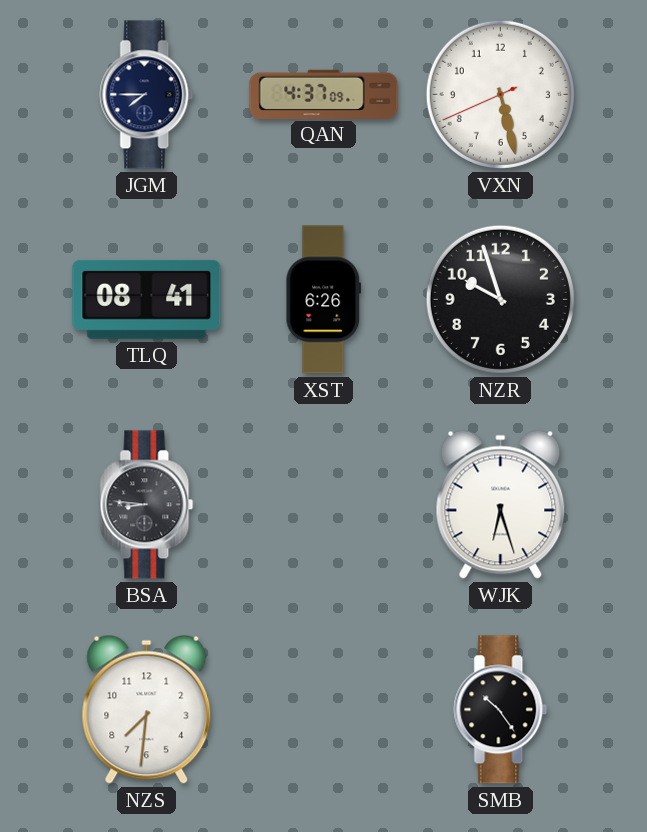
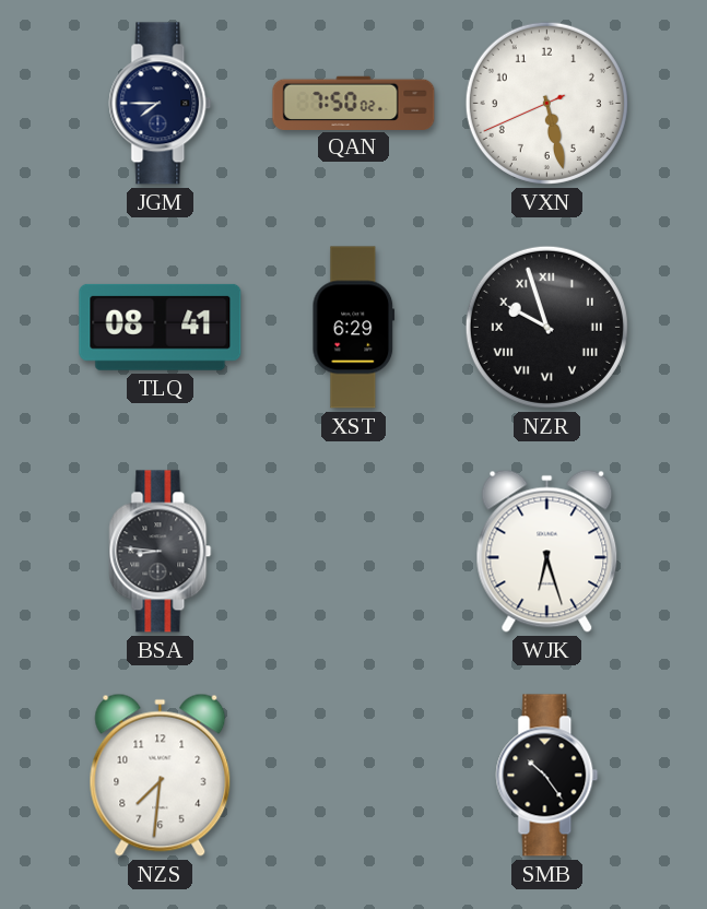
QAN: 4:37 -> 7:50 (354, 103)
XST: 6:26 -> 6:29 (354, 328)
NZR numerals: Arabic -> Roman (546, 327)
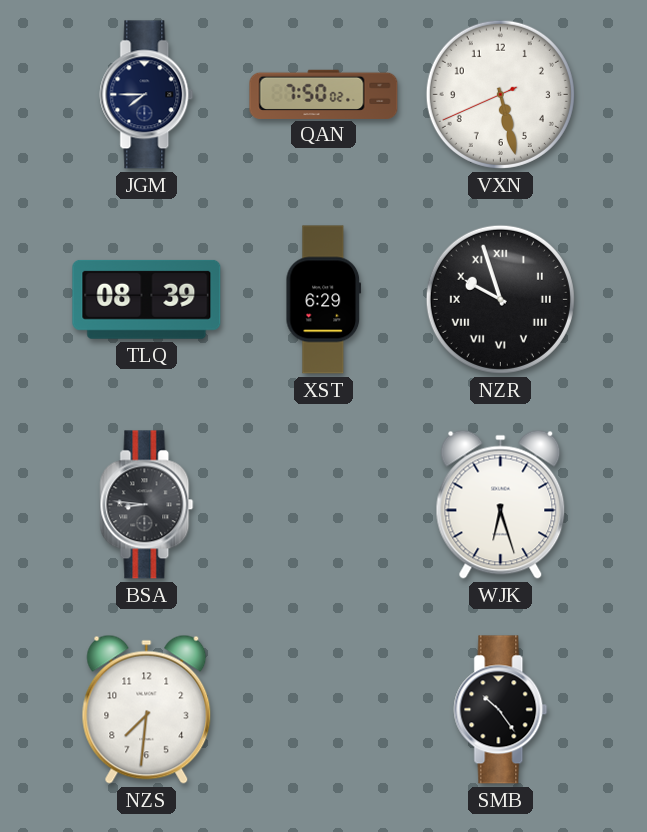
TLQ: 08:41 -> 08:39 (147, 299)
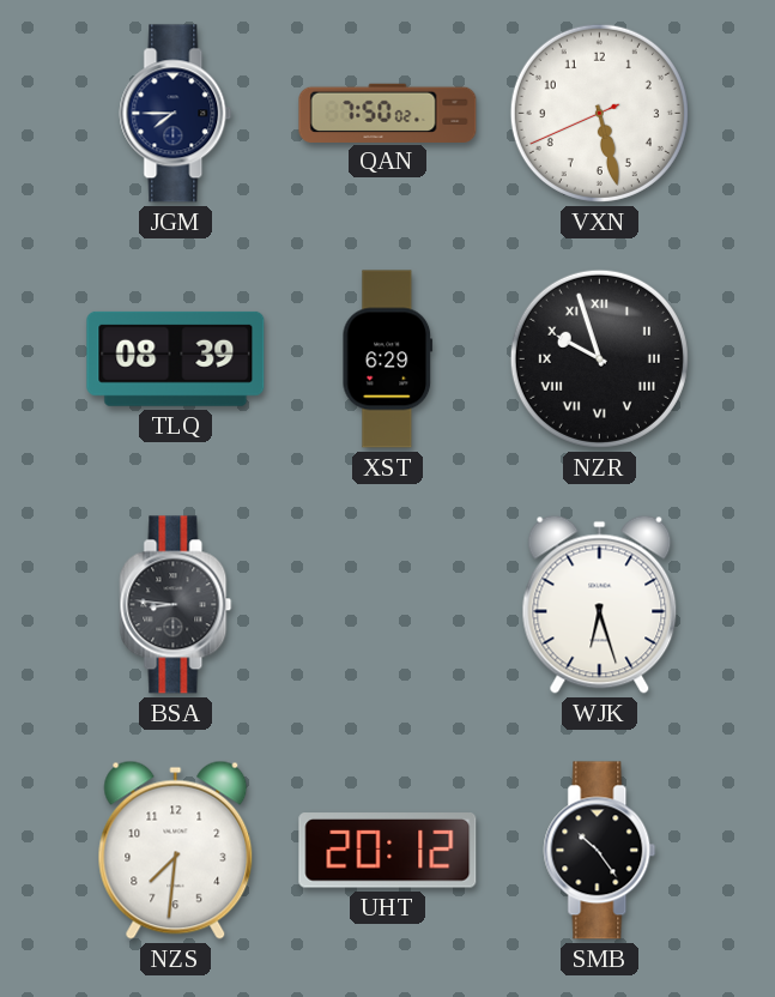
UHT: none -> 20:12 (388, 851)
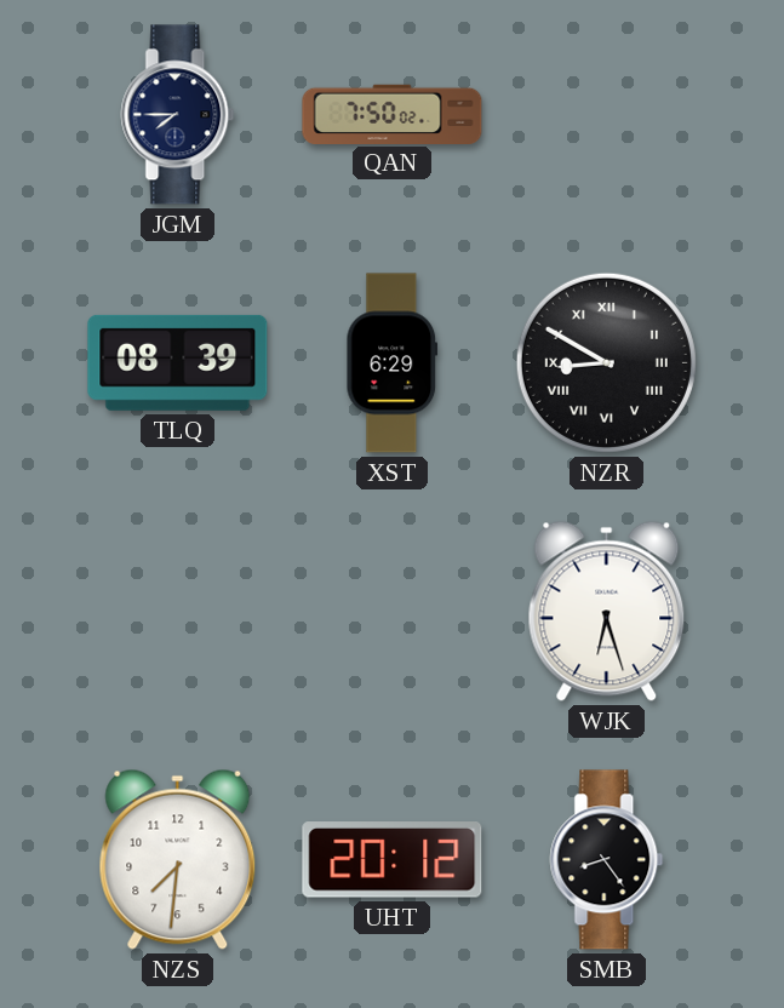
VXN: 5:27 -> none (599, 113)
NZR: 9:57 -> 8:50 (606, 362)
BSA: 8:46 -> none (176, 605)
SMB: 10:24 -> 8:24 (607, 860)
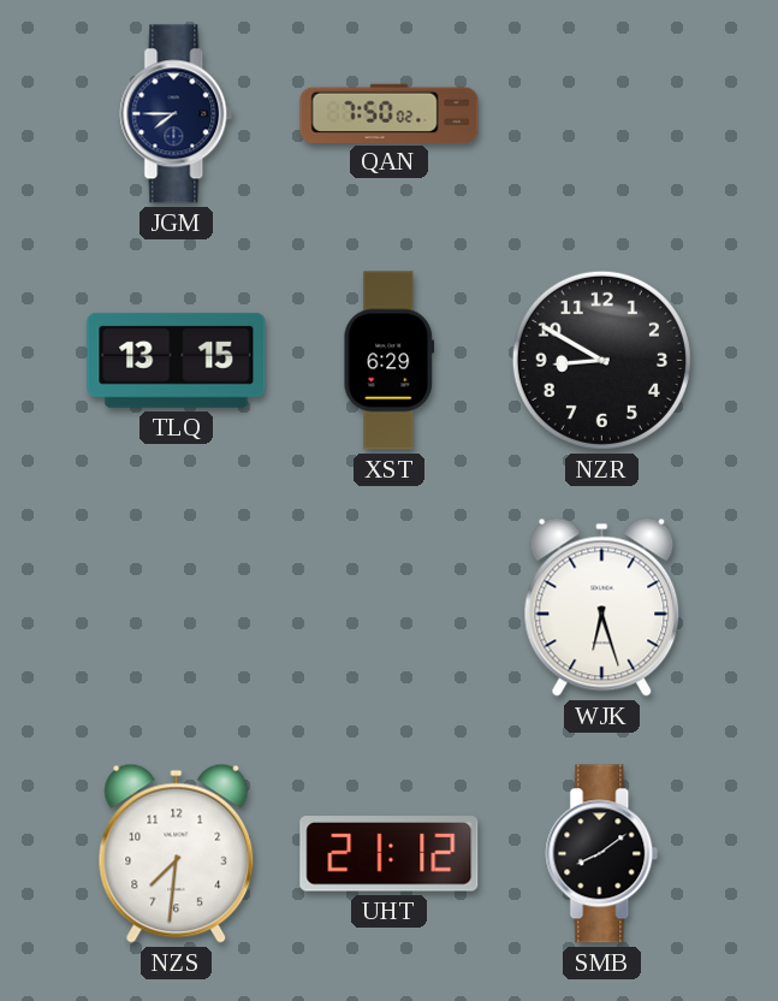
TLQ: 08:39 -> 13:15 (177, 360)
NZR numerals: Roman -> Arabic (601, 360)
UHT: 20:12 -> 21:12 (390, 854)
SMB: 8:24 -> 8:09 (602, 854)
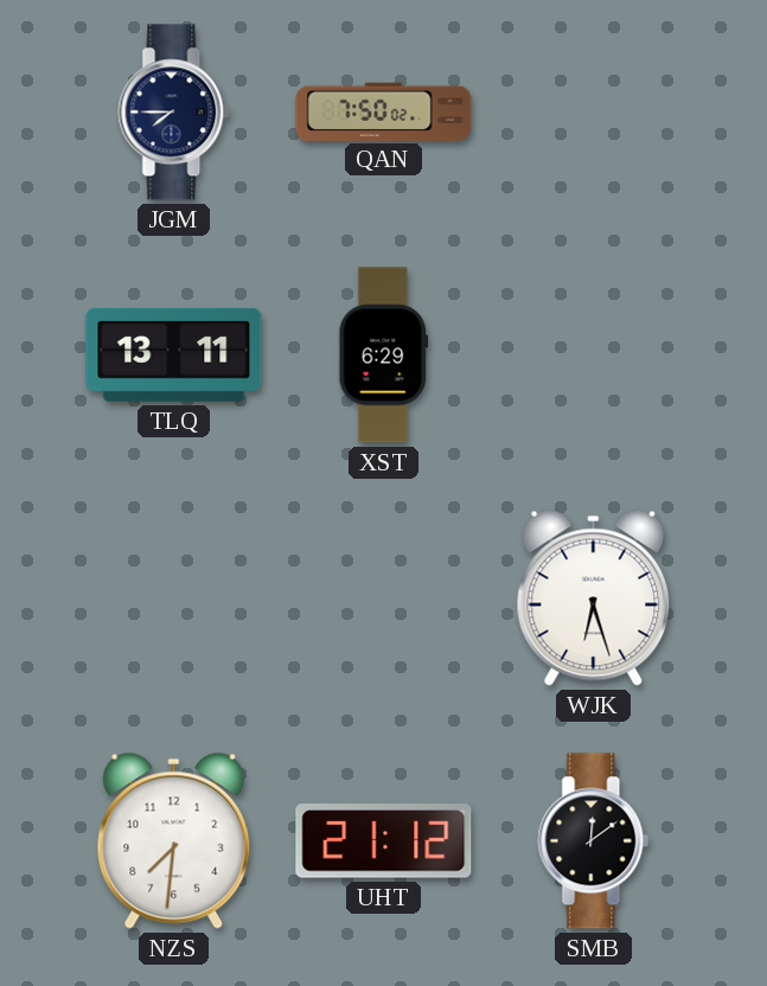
TLQ: 13:15 -> 13:11 (174, 354)
NZR: 8:50 -> none (601, 360)
SMB: 8:09 -> 12:09 (594, 841)
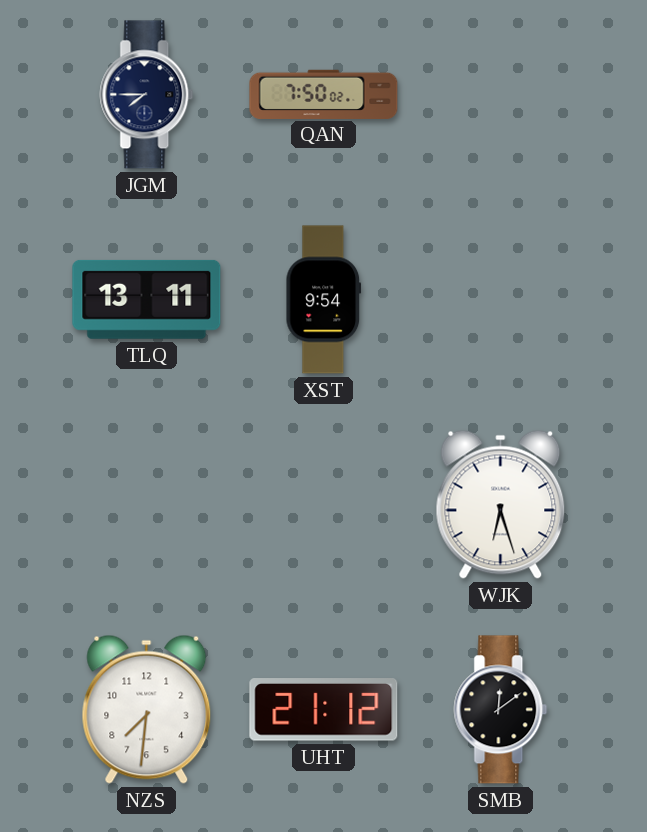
XST: 6:29 -> 9:54 (324, 300)
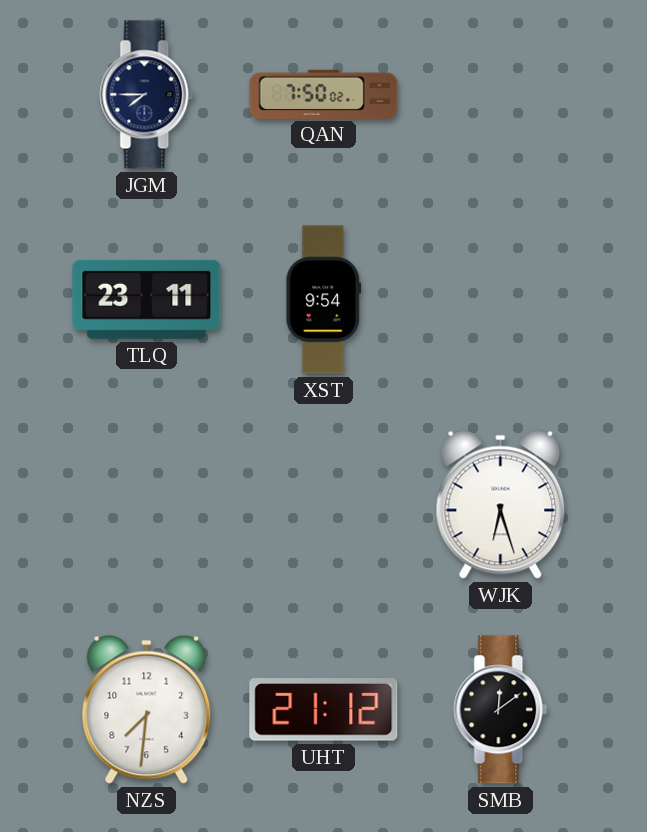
TLQ: 13:11 -> 23:11 (147, 299)
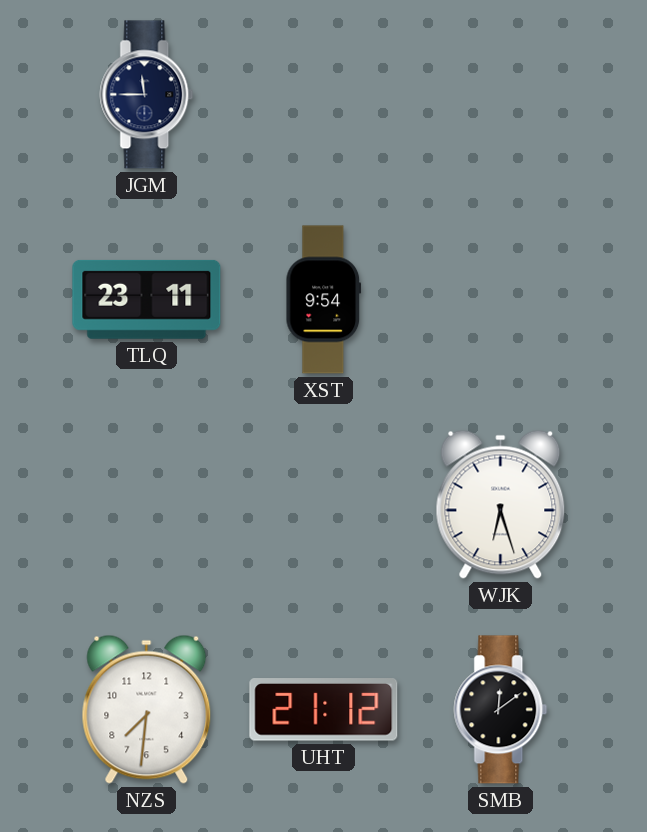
JGM: 7:45 -> 11:45 (147, 95)
QAN: 7:50 -> none (324, 94)
